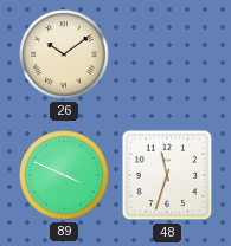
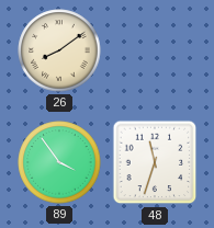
26: 10:09 -> 8:09 (59, 50)
89: 3:49 -> 3:54 (59, 162)
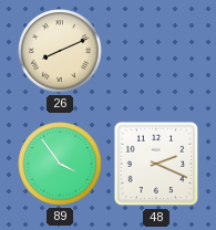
26: 8:09 -> 8:11 (60, 51)
48: 11:33 -> 2:19 (156, 164)
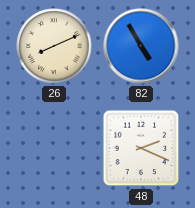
82: none -> 4:55 (141, 46)
89: 3:54 -> none (60, 164)
